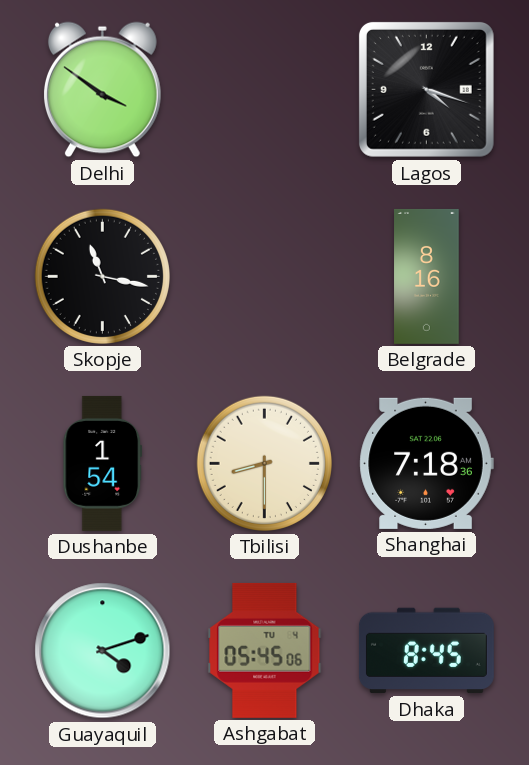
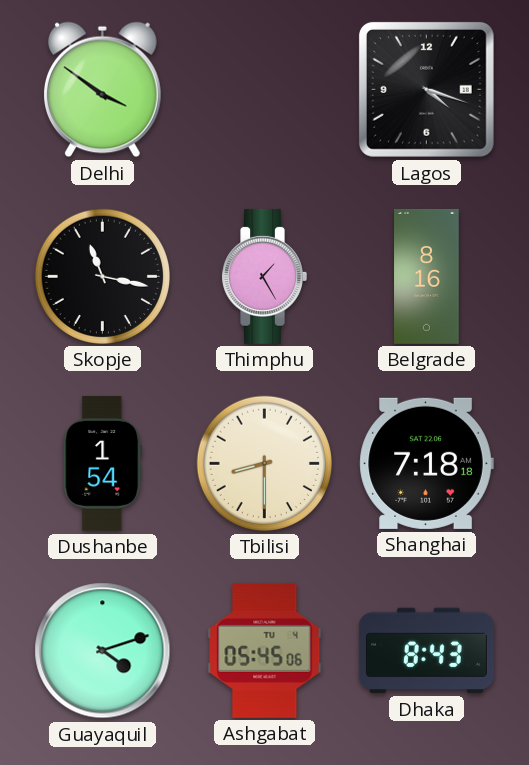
Thimphu: none -> 1:25 (264, 276)
Shanghai: 7:18:36 -> 7:18:18 (426, 463)
Dhaka: 8:45 -> 8:43 (426, 651)
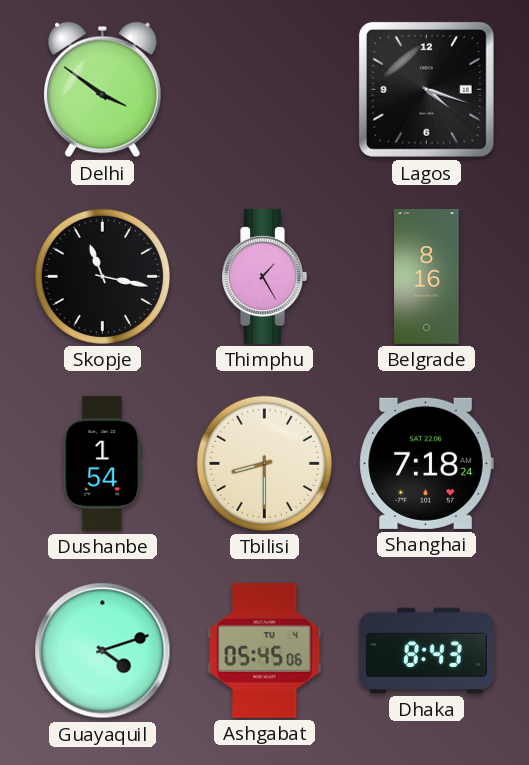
Shanghai: 7:18:18 -> 7:18:24 (426, 463)
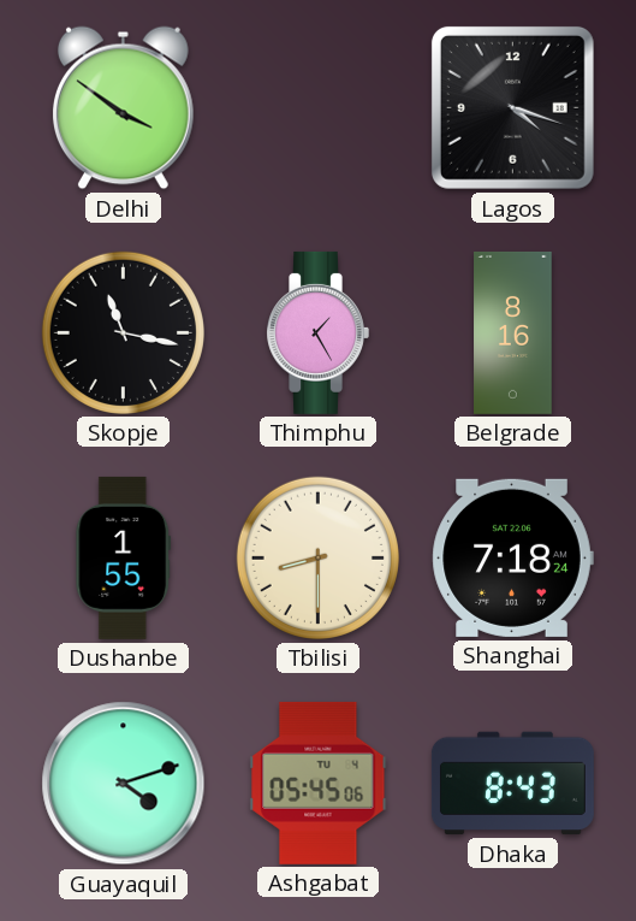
Dushanbe: 1:54 -> 1:55 (124, 557)
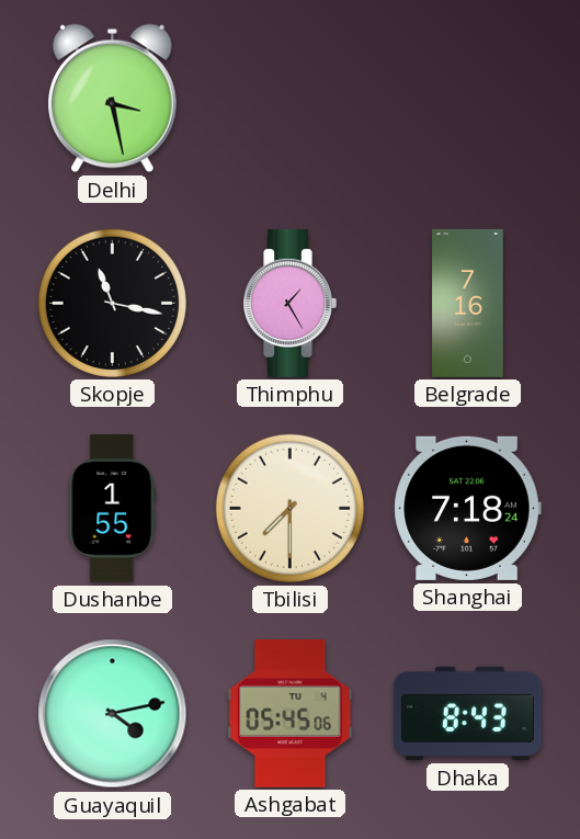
Delhi: 3:51 -> 3:28 (112, 99)
Lagos: 4:18 -> none (512, 107)
Belgrade: 8:16 -> 7:16 (468, 303)
Tbilisi: 8:30 -> 7:30 (289, 508)
Guayaquil: 4:12 -> 4:13 (113, 714)
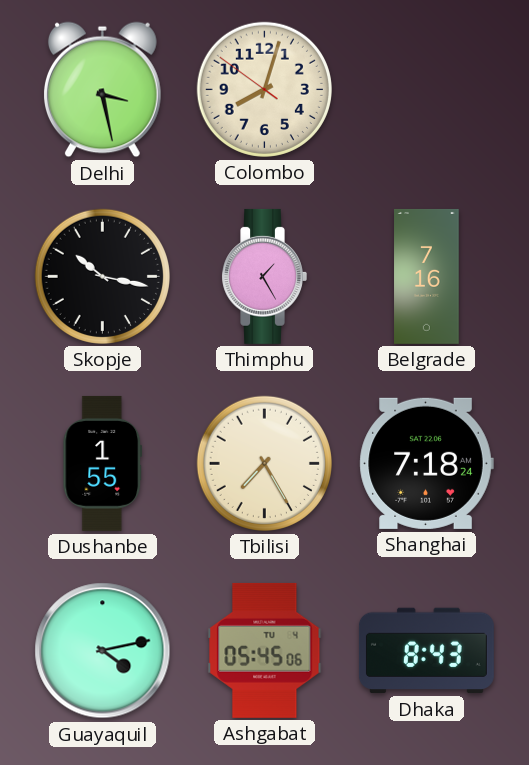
Colombo: none -> 8:02 (264, 89)
Skopje: 11:17 -> 10:17 (102, 276)
Tbilisi: 7:30 -> 7:25 (264, 463)
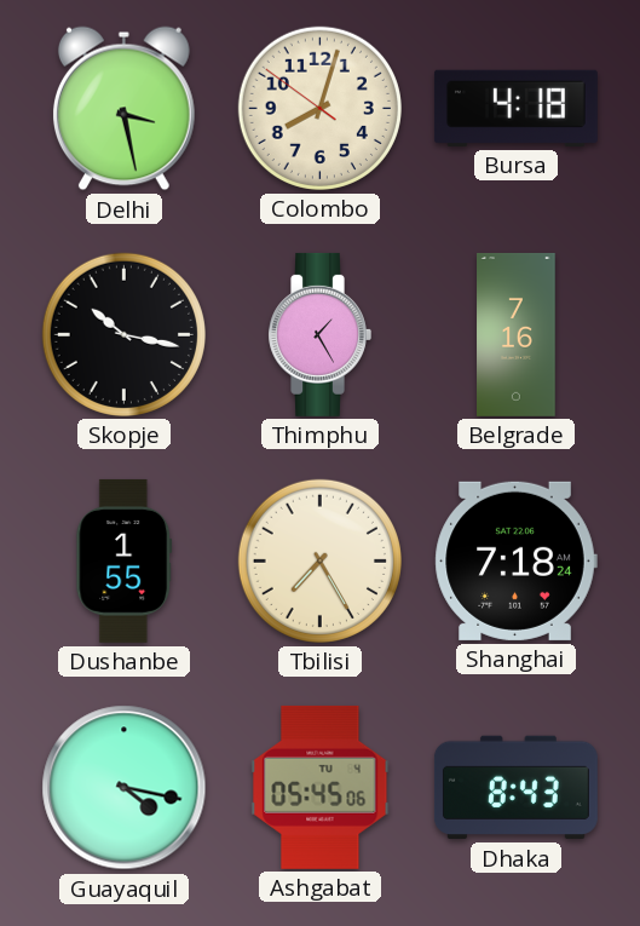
Bursa: none -> 4:18 (515, 108)
Guayaquil: 4:13 -> 4:17 (125, 788)
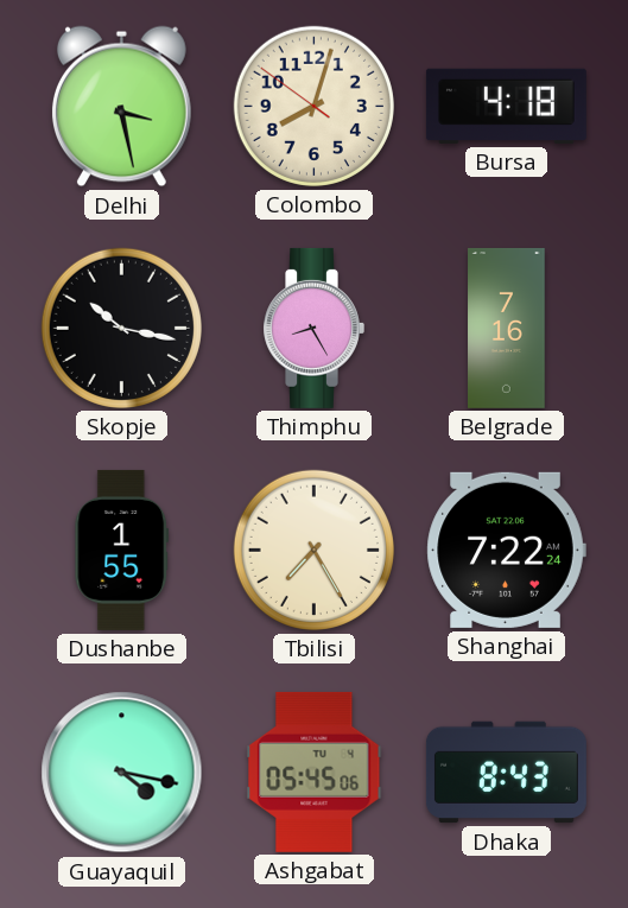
Thimphu: 1:25 -> 8:25 (313, 328)
Shanghai: 7:18 -> 7:22 (506, 550)
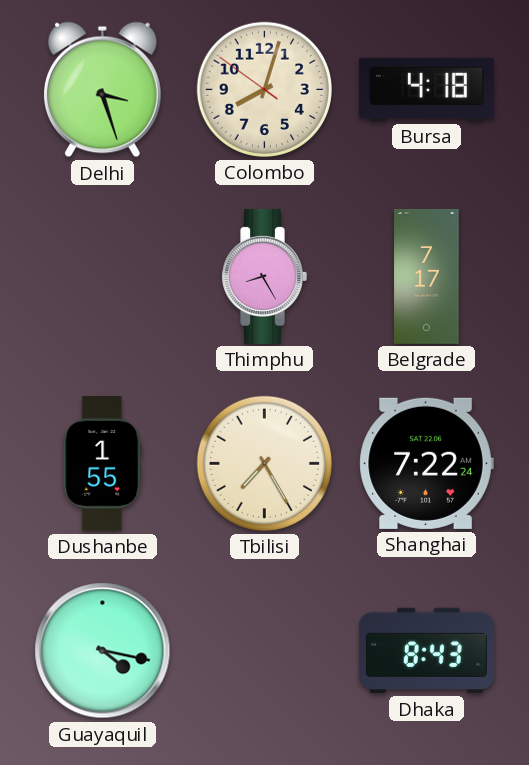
Delhi: 3:28 -> 3:27 (102, 90)
Skopje: 10:17 -> none (121, 328)
Belgrade: 7:16 -> 7:17 (427, 276)
Ashgabat: 05:45 -> none (315, 772)
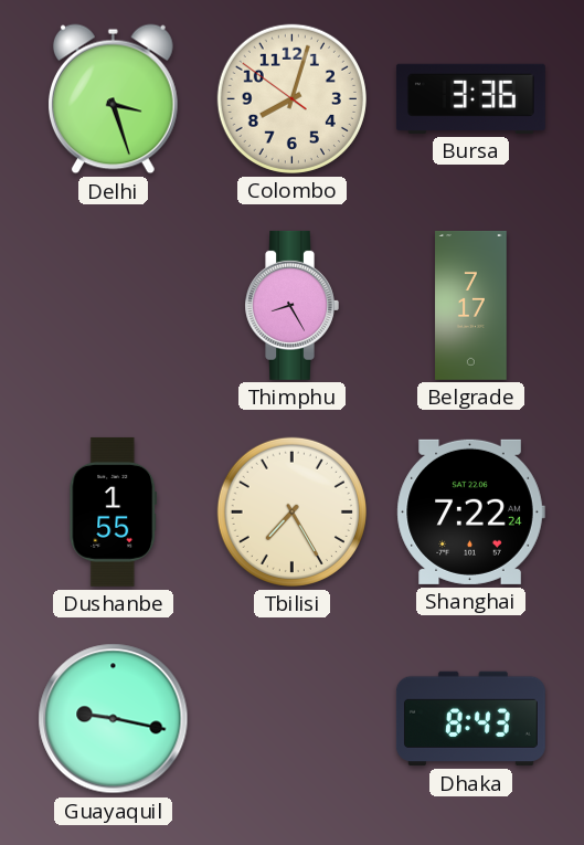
Bursa: 4:18 -> 3:36 (470, 98)
Guayaquil: 4:17 -> 9:17 (114, 719)
